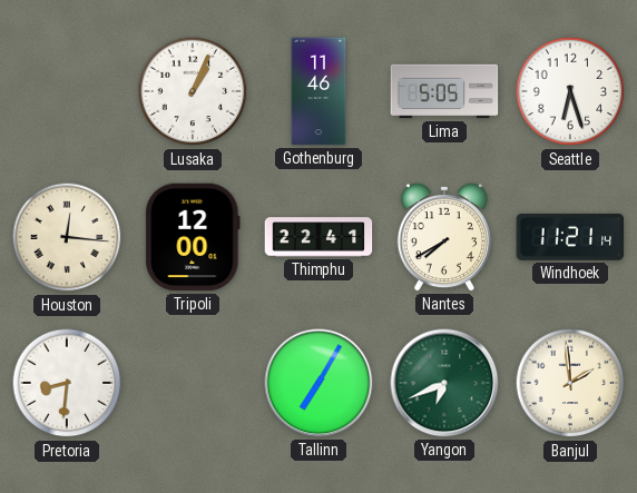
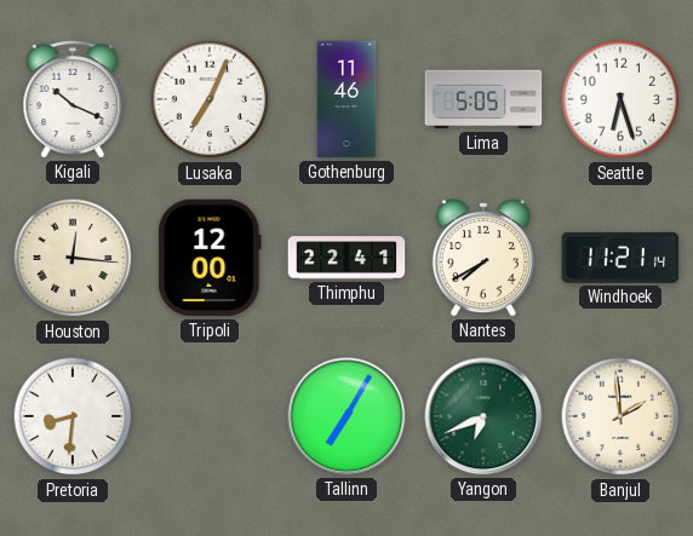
Kigali: none -> 10:19 (73, 99)
Lusaka: 1:04 -> 7:04 (210, 99)
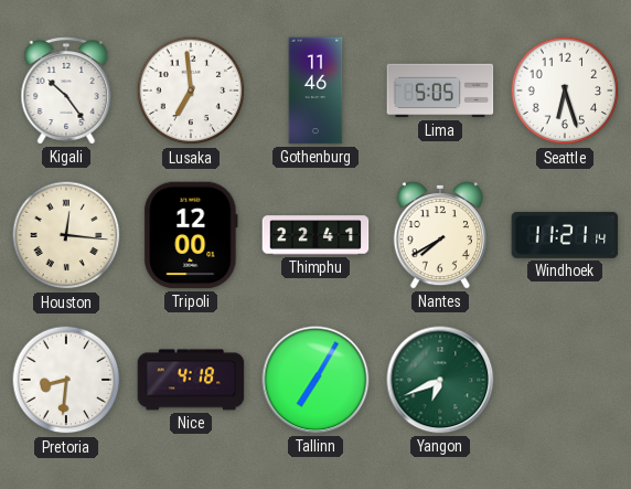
Kigali: 10:19 -> 10:24 (66, 91)
Lusaka: 7:04 -> 6:59 (191, 91)
Nice: none -> 4:18 (191, 380)
Banjul: 1:59 -> none (620, 416)
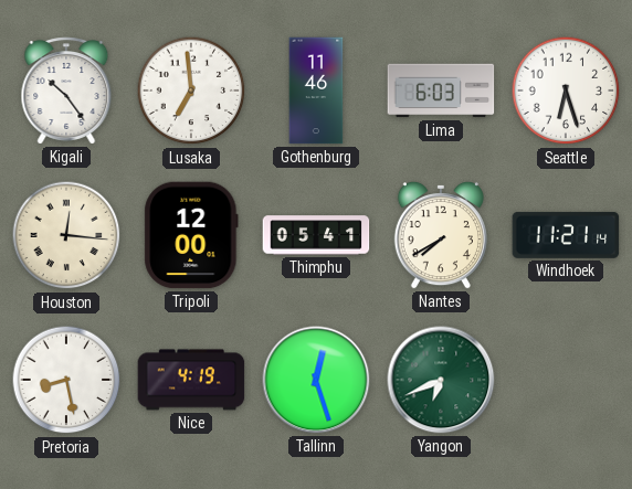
Lima: 5:05 -> 6:03 (441, 91)
Thimphu: 22:41 -> 05:41 (316, 235)
Pretoria: 8:31 -> 8:28 (66, 380)
Nice: 4:18 -> 4:19 (191, 380)
Tallinn: 7:05 -> 12:27 (316, 380)
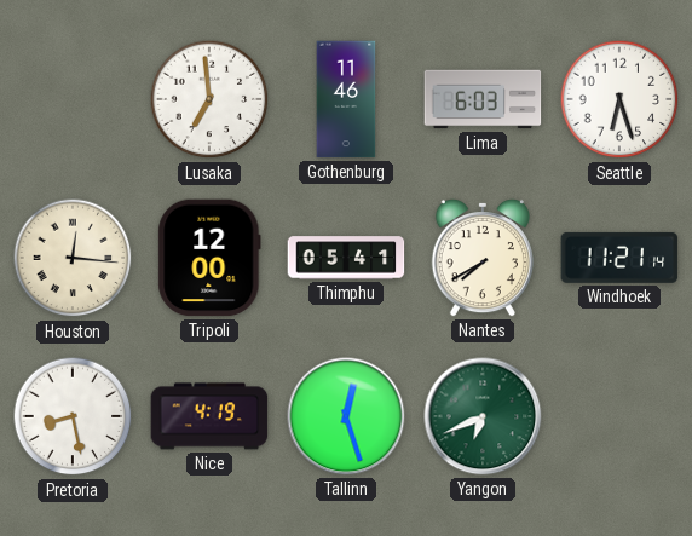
Kigali: 10:24 -> none (66, 91)
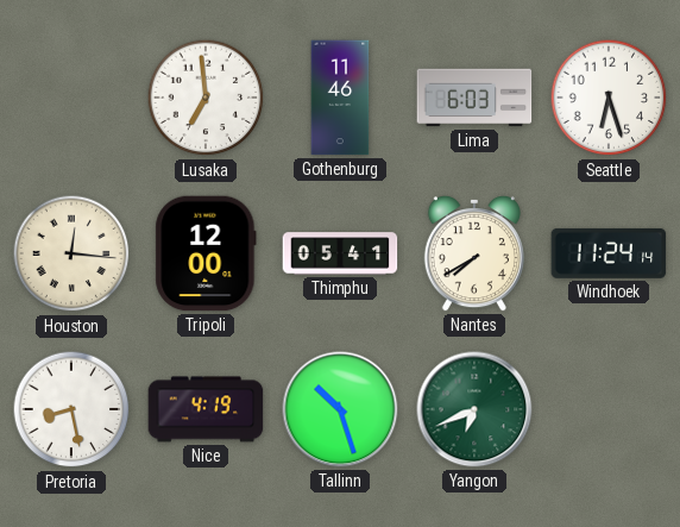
Windhoek: 11:21 -> 11:24 (609, 253)
Tallinn: 12:27 -> 10:27 (340, 409)
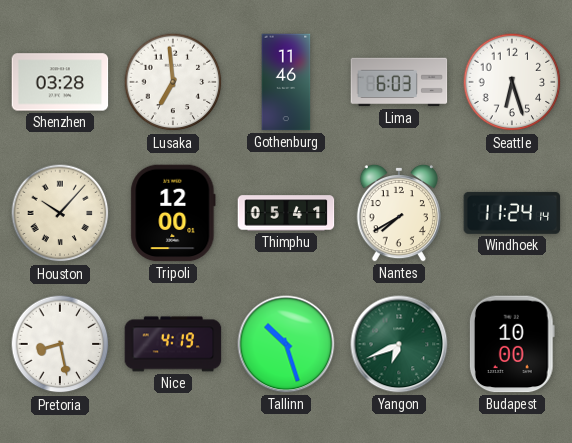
Shenzhen: none -> 03:28 (60, 82)
Houston: 12:16 -> 10:07 (60, 213)
Budapest: none -> 10:00 (512, 344)
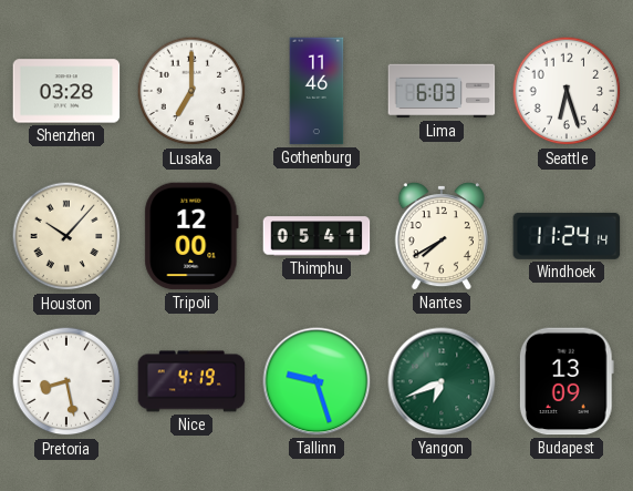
Lusaka: 6:59 -> 7:00 (191, 91)
Tallinn: 10:27 -> 9:27 (316, 381)
Budapest: 10:00 -> 13:09 (567, 381)
